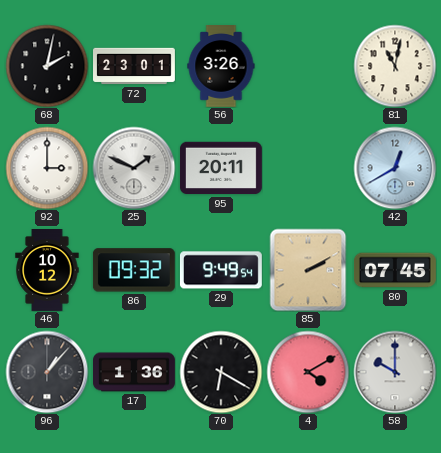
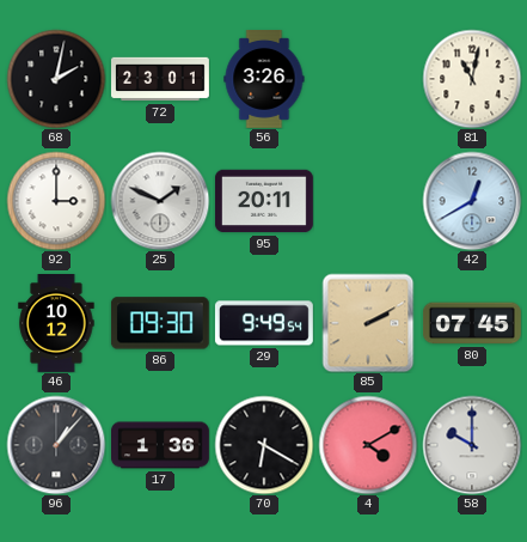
86: 09:32 -> 09:30 (160, 323)
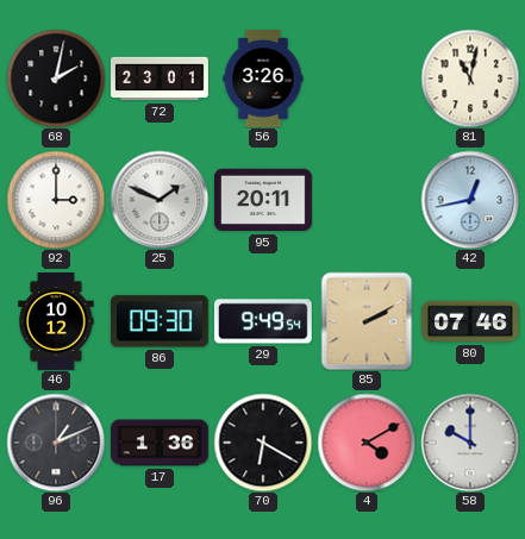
42: 12:40 -> 12:43 (470, 200)
80: 07:45 -> 07:46 (470, 321)
96: 1:07 -> 1:11 (56, 443)
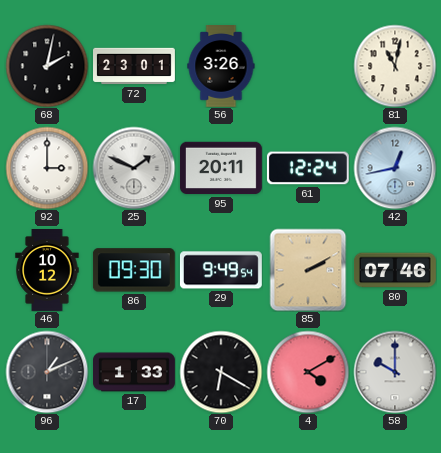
61: none -> 12:24 (308, 168)
17: 1:36 -> 1:33 (135, 372)
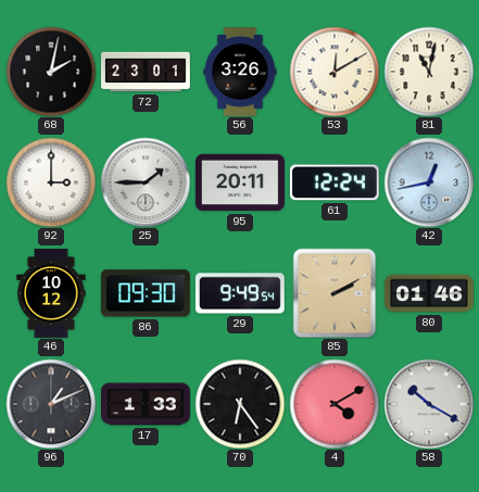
53: none -> 12:10 (335, 72)
25: 1:49 -> 1:45 (146, 182)
80: 07:46 -> 01:46 (429, 293)
70: 6:20 -> 6:24 (240, 404)
58: 10:00 -> 10:20 (429, 404)
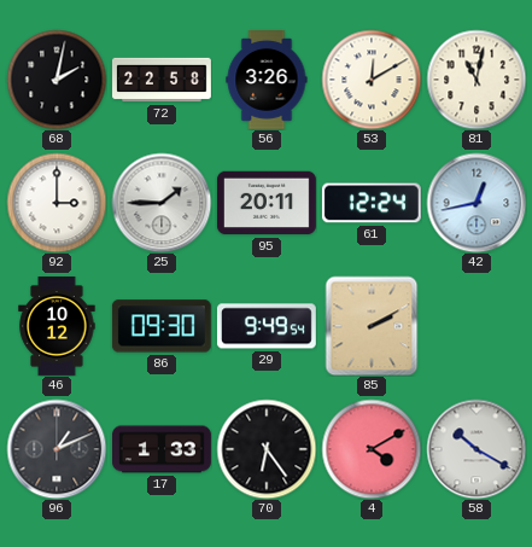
72: 23:01 -> 22:58 (163, 80)
80: 01:46 -> none (429, 293)
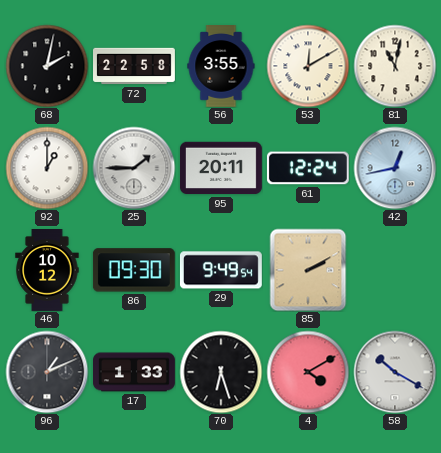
56: 3:26 -> 3:55 (221, 67)
92: 3:00 -> 1:00 (47, 168)
70: 6:24 -> 6:27 (221, 372)
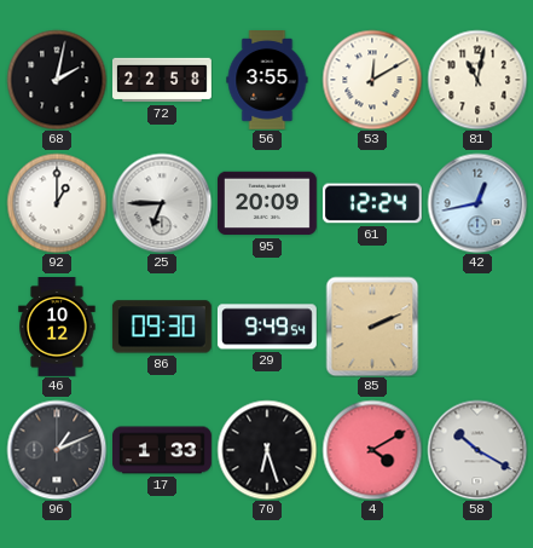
25: 1:45 -> 6:45 (162, 203)
95: 20:11 -> 20:09 (267, 203)
85: 2:10 -> 2:11 (372, 327)
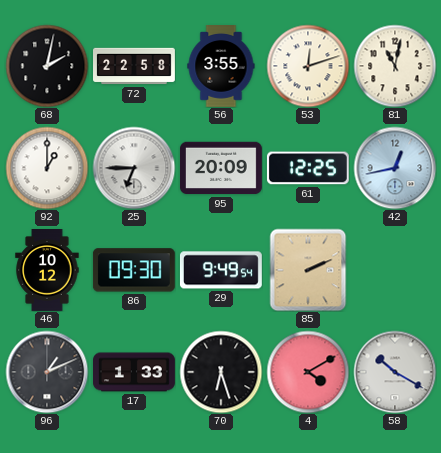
53: 12:10 -> 12:12 (308, 66)
61: 12:24 -> 12:25 (308, 168)
